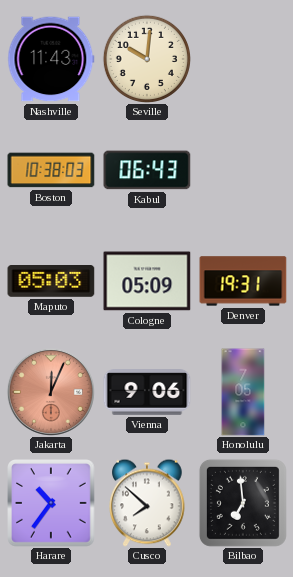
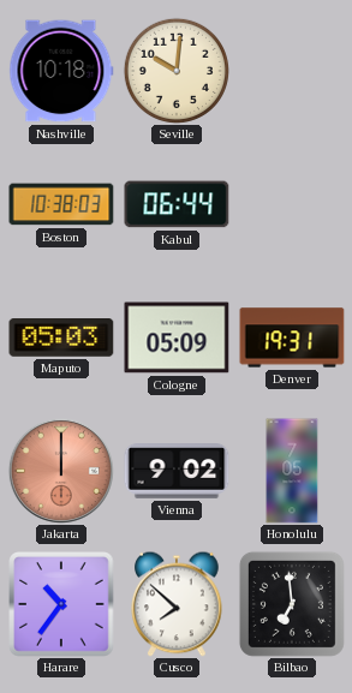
Nashville: 11:43 -> 10:18 (61, 71)
Kabul: 06:43 -> 06:44 (177, 204)
Jakarta: 12:04 -> 12:00 (61, 471)
Vienna: 9:06 -> 9:02 (177, 472)
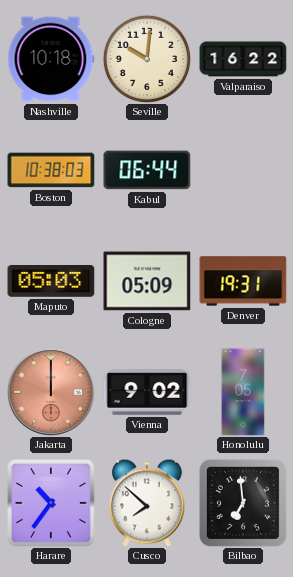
Valparaiso: none -> 16:22 (243, 59)
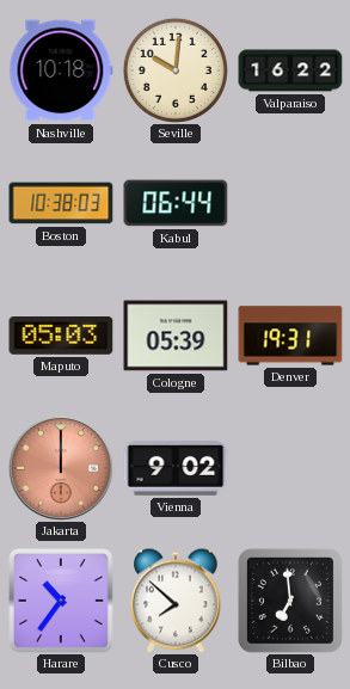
Cologne: 05:09 -> 05:39 (176, 336)
Honolulu: 7:05 -> none (243, 392)
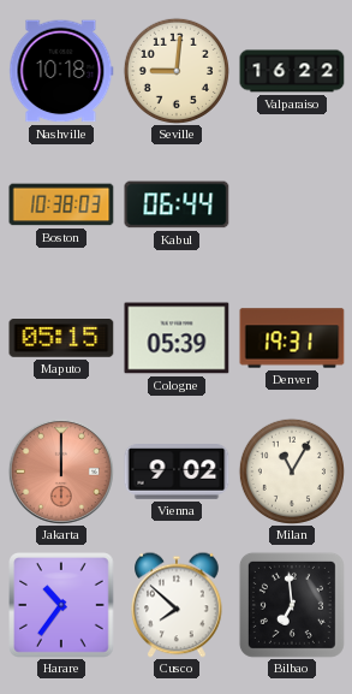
Seville: 10:01 -> 9:01 (177, 71)
Maputo: 05:03 -> 05:15 (61, 339)
Milan: none -> 11:05 (292, 471)
